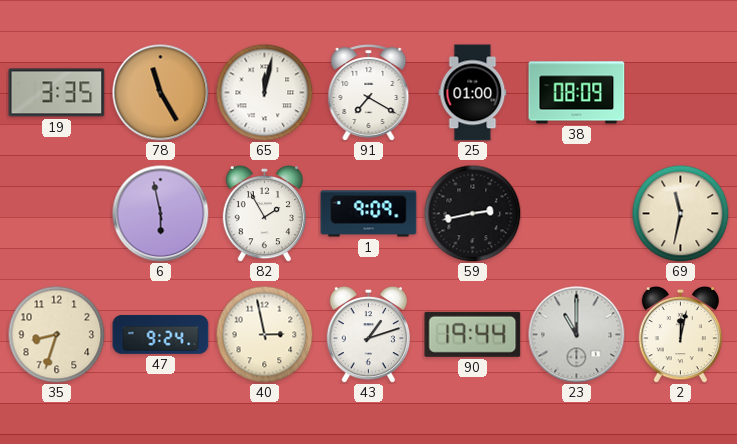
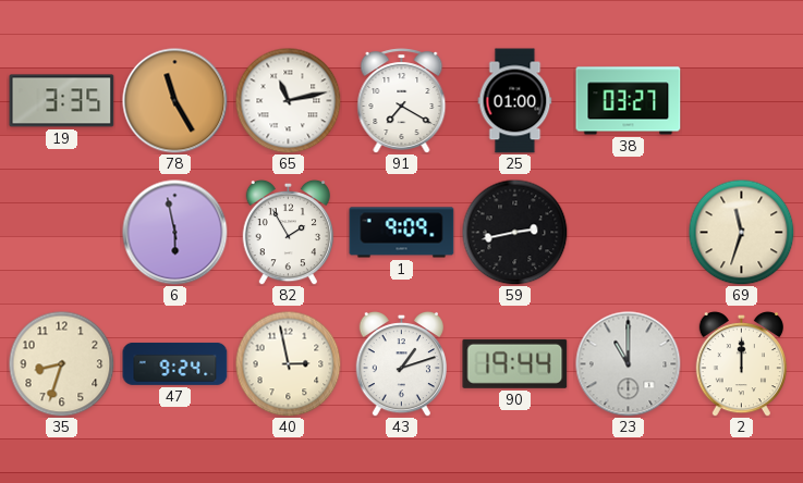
65: 12:02 -> 11:13 (288, 100)
38: 08:09 -> 03:27 (629, 101)
69: 11:32 -> 11:33 (741, 232)
2: 12:02 -> 12:00 (741, 363)
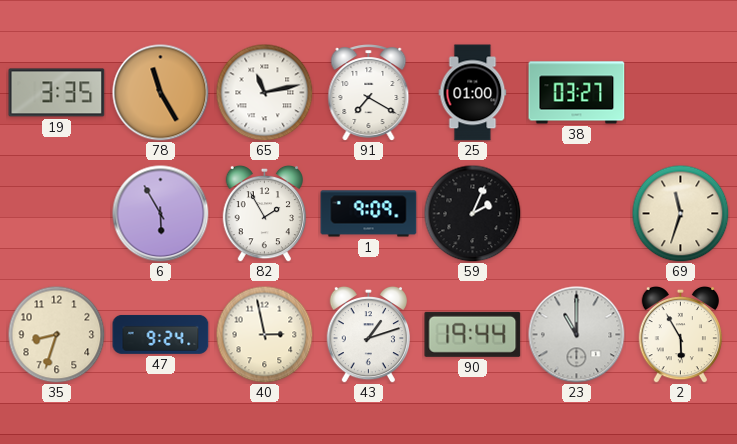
6: 5:58 -> 5:55 (161, 214)
59: 2:43 -> 2:04 (472, 213)
2: 12:00 -> 5:55 (680, 334)
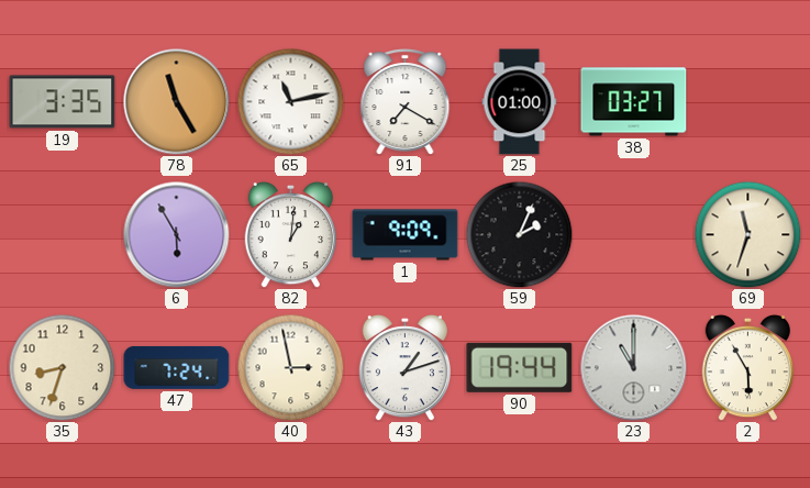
82: 1:55 -> 1:01 (290, 234)
47: 9:24 -> 7:24 (177, 367)
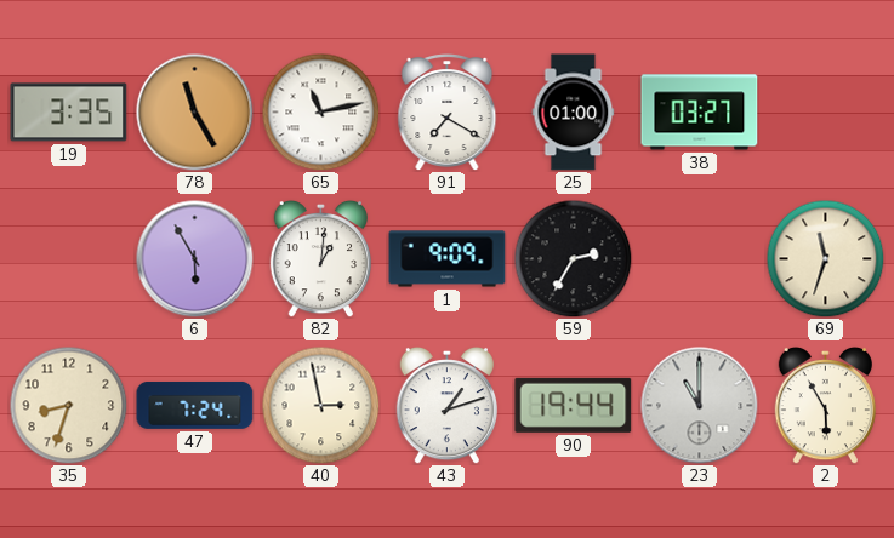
59: 2:04 -> 2:35 (573, 258)
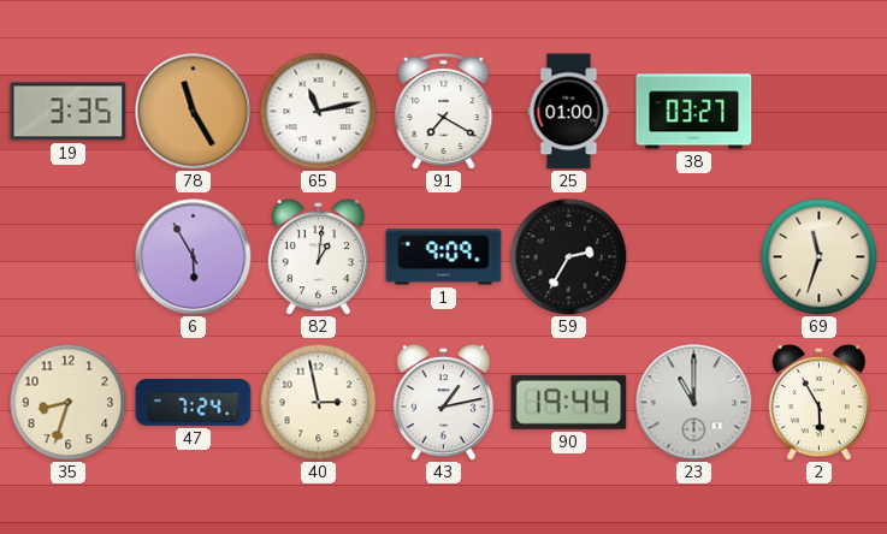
43: 1:12 -> 1:13 (443, 402)
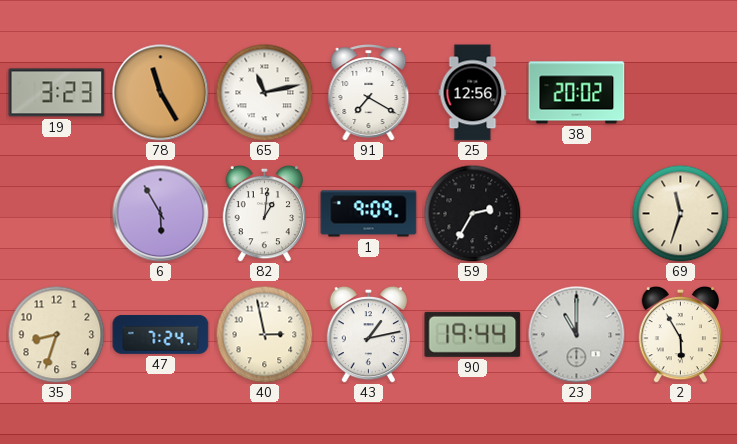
19: 3:35 -> 3:23 (57, 93)
25: 01:00 -> 12:56 (473, 93)
38: 03:27 -> 20:02 (577, 93)
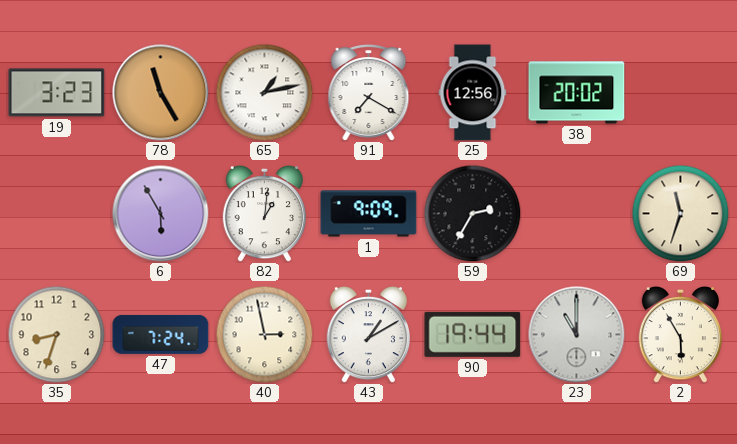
65: 11:13 -> 1:13 (264, 92)
43: 1:13 -> 1:10 (368, 334)
